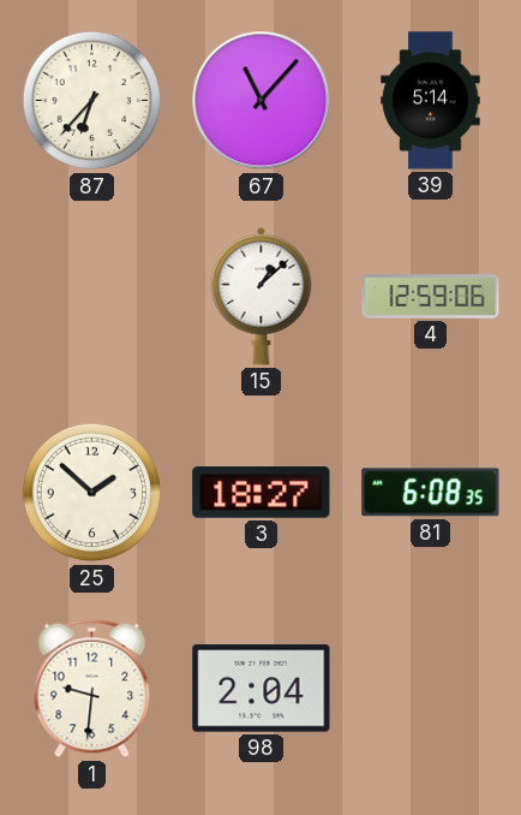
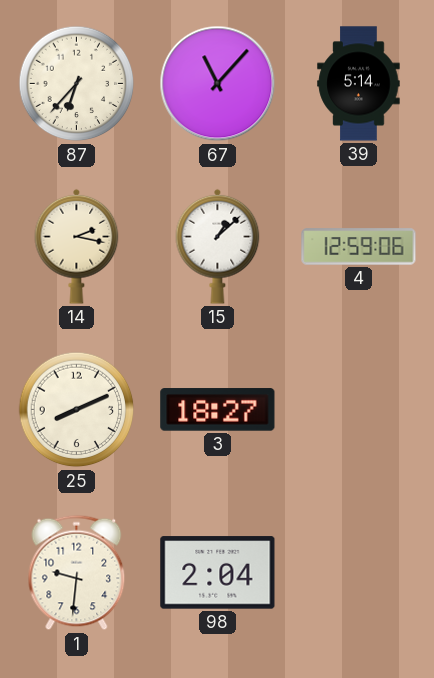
14: none -> 2:17 (77, 246)
25: 1:52 -> 8:11 (77, 410)
81: 6:08 -> none (431, 493)
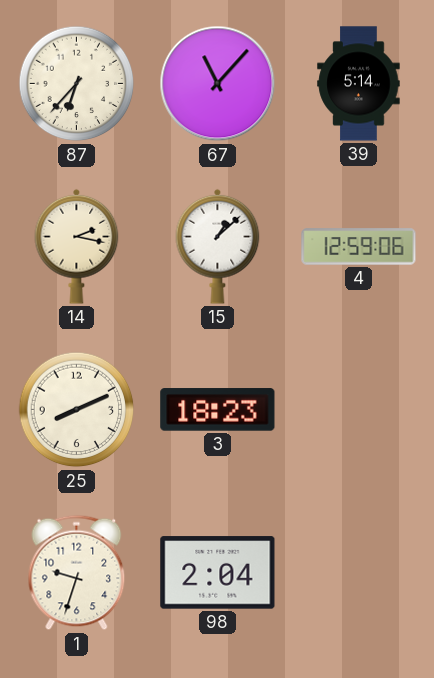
3: 18:27 -> 18:23 (218, 410)
1: 9:31 -> 9:33 (77, 573)
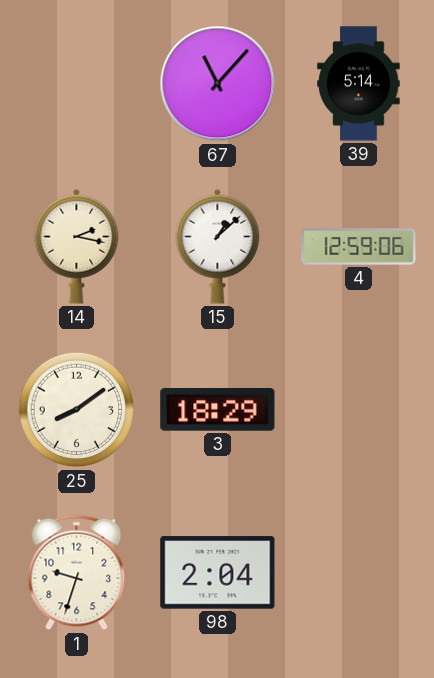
87: 6:37 -> none (77, 84)
25: 8:11 -> 8:09 (77, 410)
3: 18:23 -> 18:29 (218, 410)
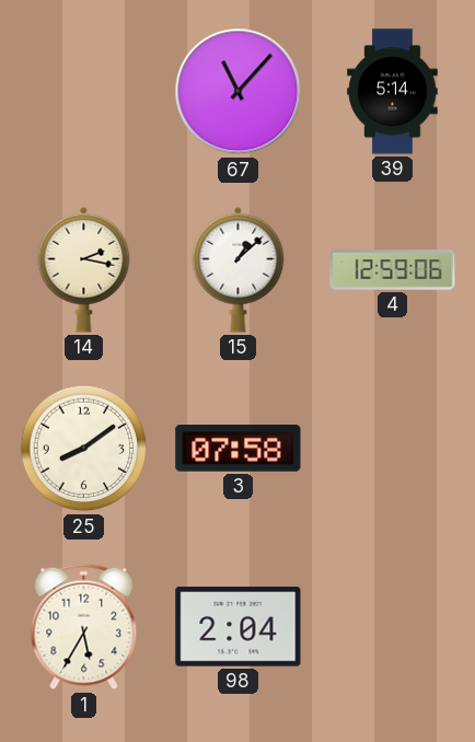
3: 18:29 -> 07:58 (239, 449)
1: 9:33 -> 5:35 (84, 627)
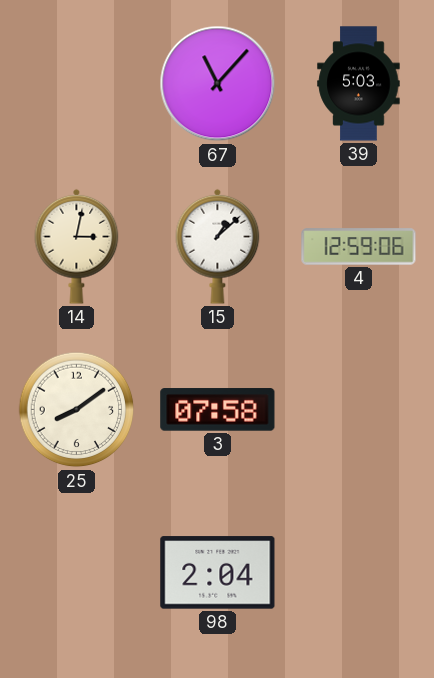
39: 5:14 -> 5:03 (359, 84)
14: 2:17 -> 3:02 (77, 246)
1: 5:35 -> none (84, 627)
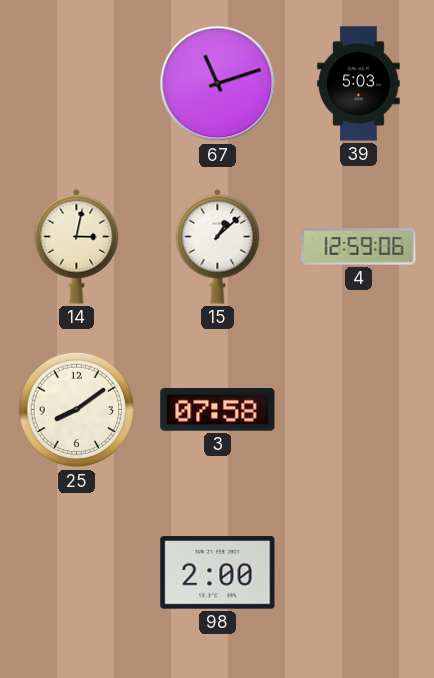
67: 11:07 -> 11:12 (218, 84)
98: 2:04 -> 2:00 (218, 573)
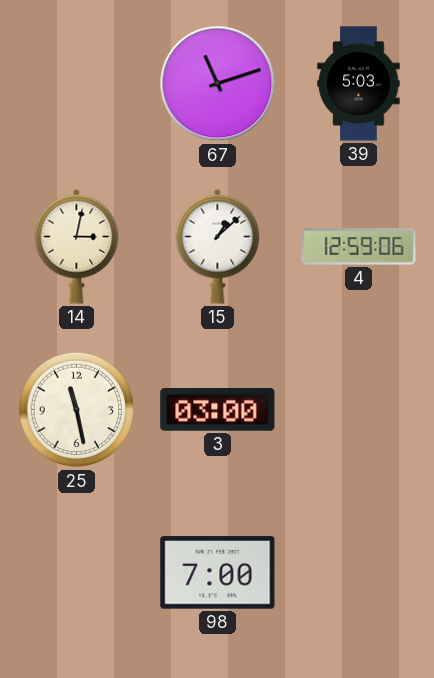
25: 8:09 -> 11:28 (77, 410)
3: 07:58 -> 03:00 (218, 410)
98: 2:00 -> 7:00 (218, 573)
